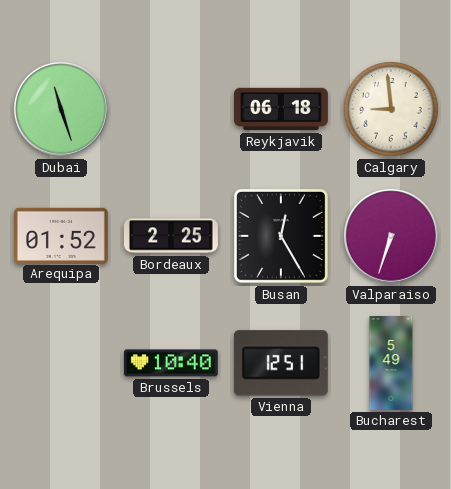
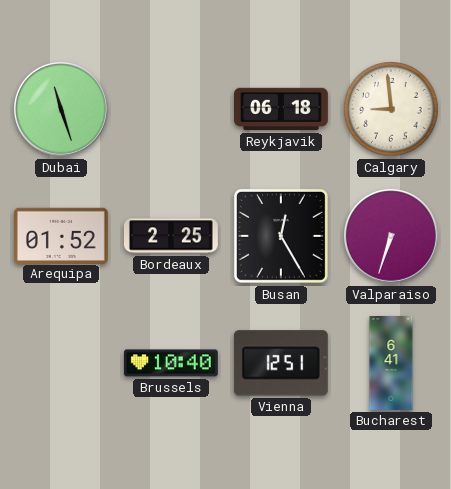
Bucharest: 5:49 -> 6:41 (391, 364)
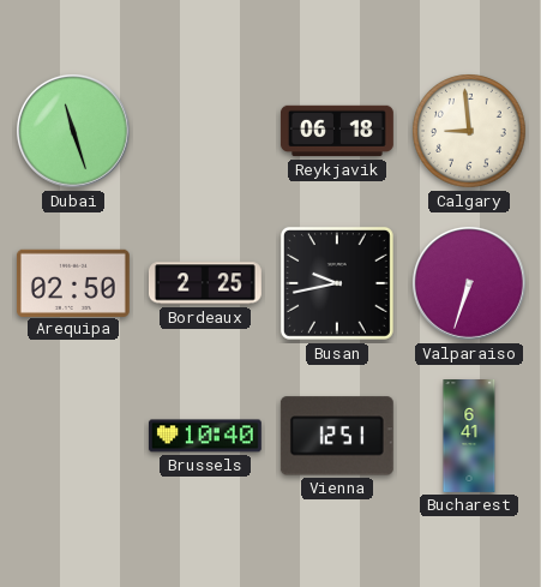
Arequipa: 01:52 -> 02:50 (73, 282)
Busan: 12:25 -> 9:43 (337, 283)
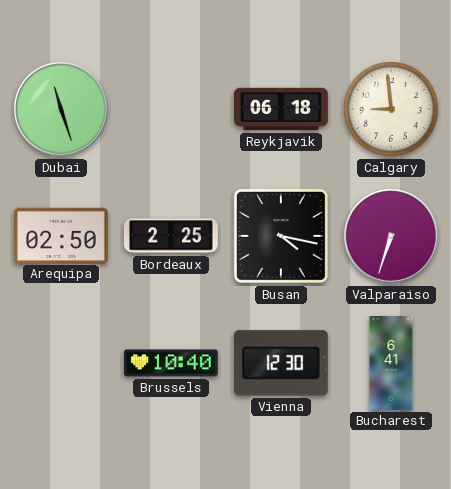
Busan: 9:43 -> 4:17 (281, 236)
Vienna: 12:51 -> 12:30 (281, 363)
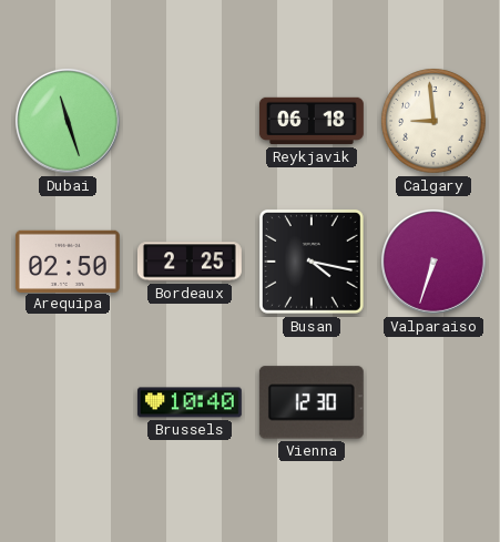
Bucharest: 6:41 -> none (391, 364)
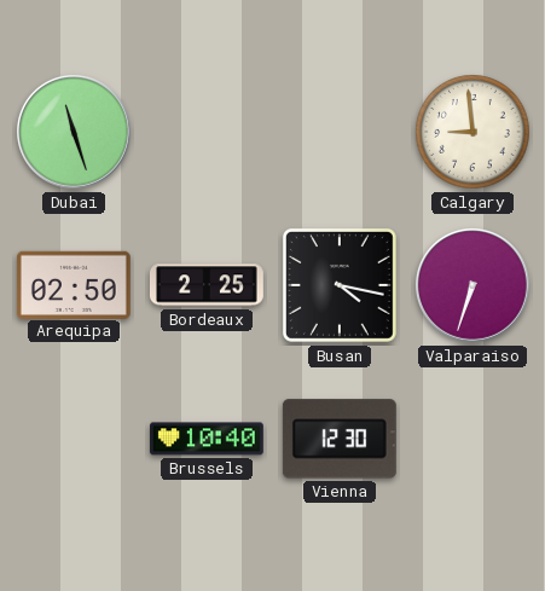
Reykjavik: 06:18 -> none (312, 121)
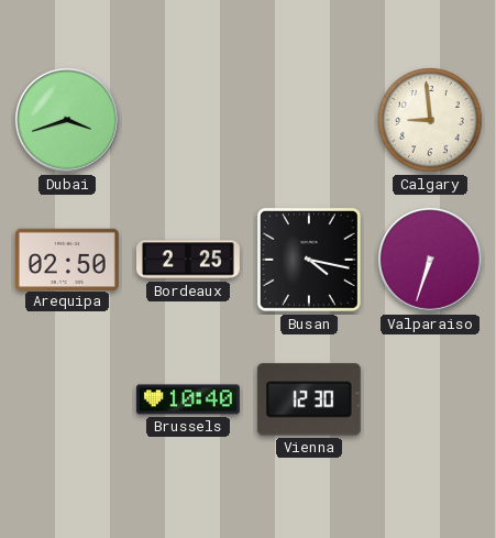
Dubai: 11:27 -> 3:42 (67, 120)
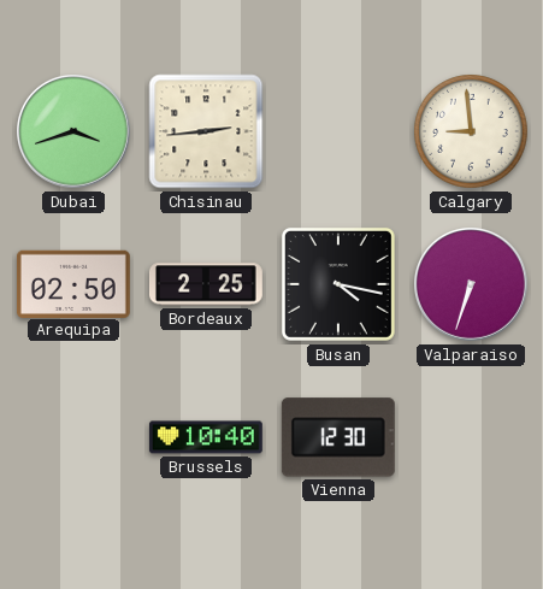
Chisinau: none -> 2:44 (206, 131)
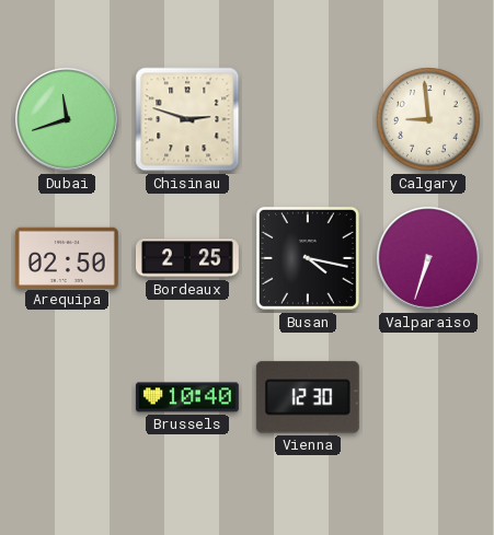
Dubai: 3:42 -> 11:42 (67, 119)
Chisinau: 2:44 -> 2:48 (187, 119)
